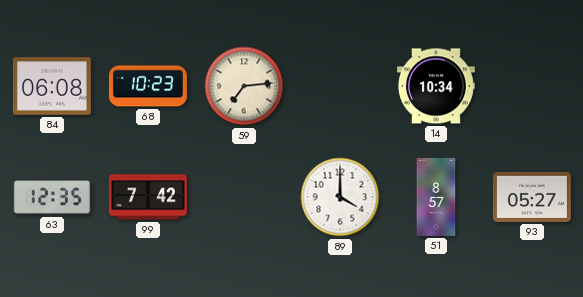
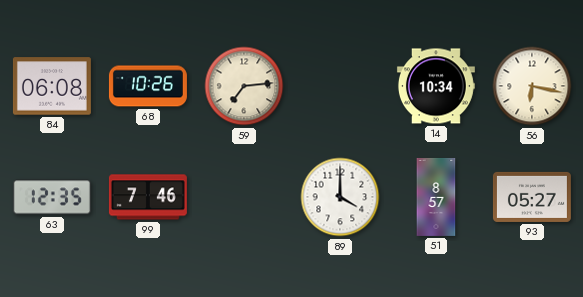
68: 10:23 -> 10:26 (148, 86)
56: none -> 6:17 (532, 86)
99: 7:42 -> 7:46 (148, 197)
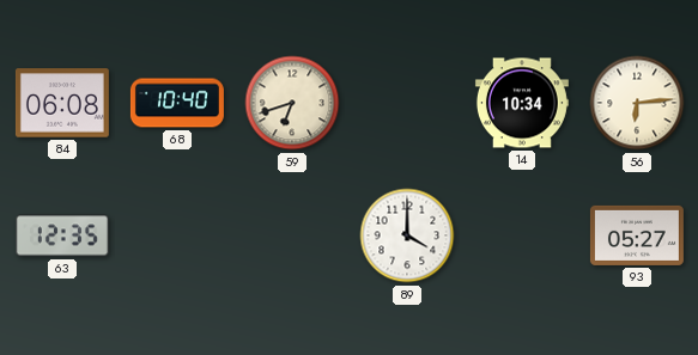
68: 10:26 -> 10:40 (177, 103)
59: 7:14 -> 6:42 (292, 103)
56: 6:17 -> 6:14 (637, 103)
99: 7:46 -> none (148, 197)
51: 8:57 -> none (436, 197)
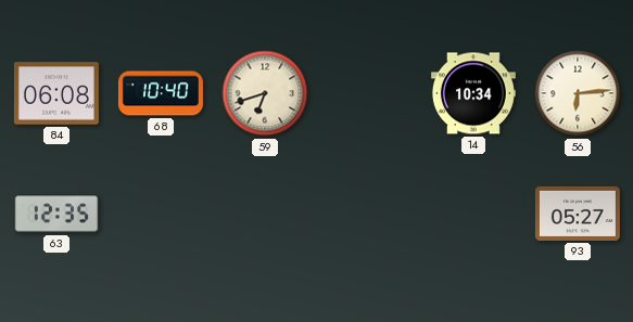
89: 4:00 -> none (407, 235)
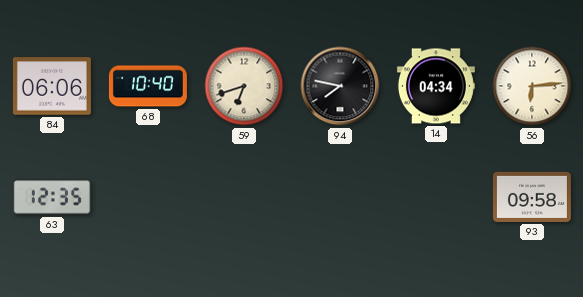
84: 06:08 -> 06:06 (52, 86)
94: none -> 7:47 (340, 86)
14: 10:34 -> 04:34 (436, 86)
93: 05:27 -> 09:58 (532, 197)
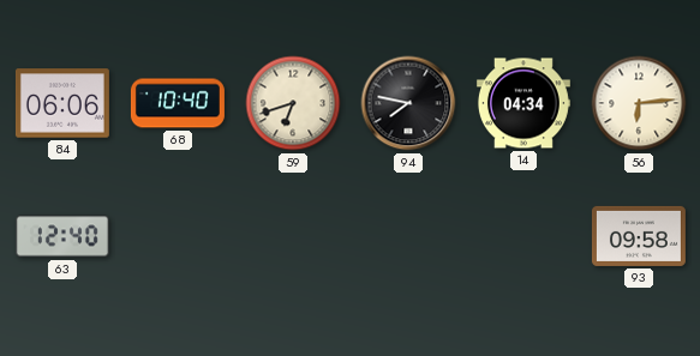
63: 12:35 -> 12:40 (62, 236)
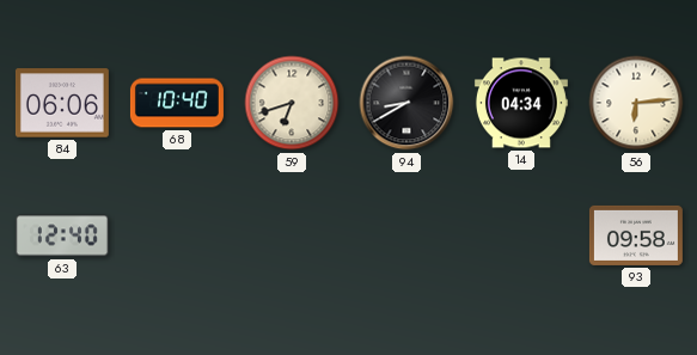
94: 7:47 -> 8:40 (406, 103)
